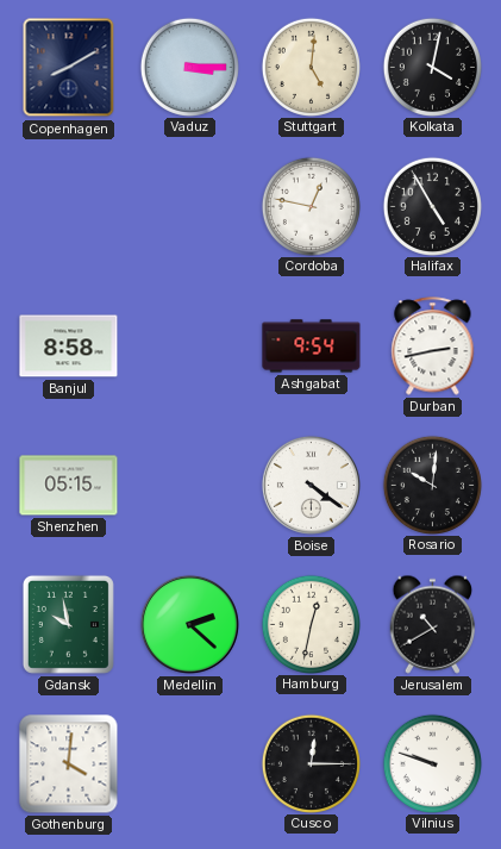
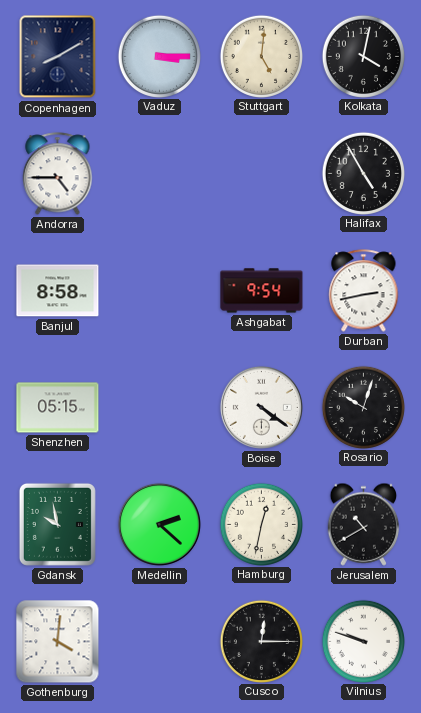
Andorra: none -> 4:45 (58, 174)
Cordoba: 12:47 -> none (311, 206)
Rosario: 10:01 -> 10:03 (363, 407)
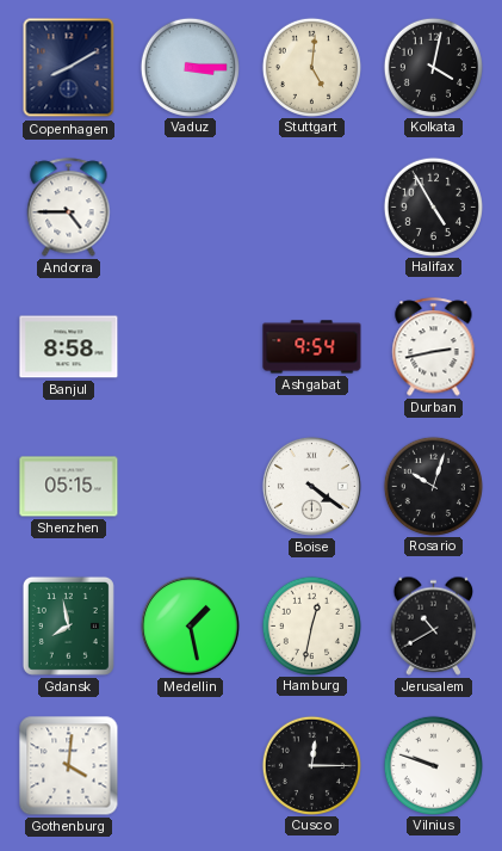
Gdansk: 9:58 -> 7:58 (68, 625)
Medellin: 2:22 -> 1:28 (190, 625)
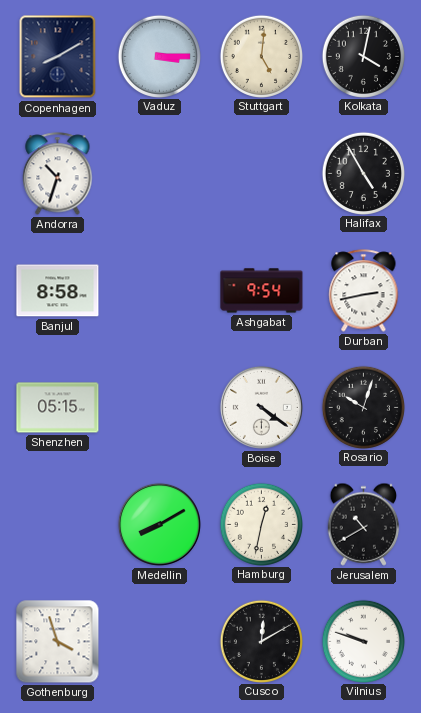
Andorra: 4:45 -> 10:33 (58, 174)
Gdansk: 7:58 -> none (68, 625)
Medellin: 1:28 -> 8:10 (159, 524)
Gothenburg: 4:01 -> 3:57 (58, 642)
Cusco: 12:15 -> 12:10 (261, 641)
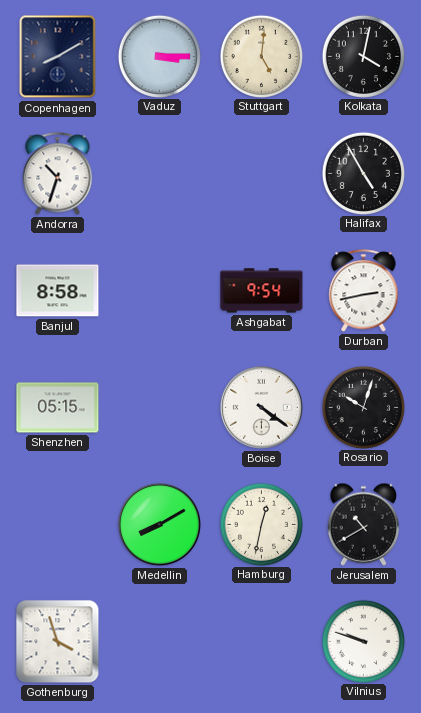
Cusco: 12:10 -> none (261, 641)
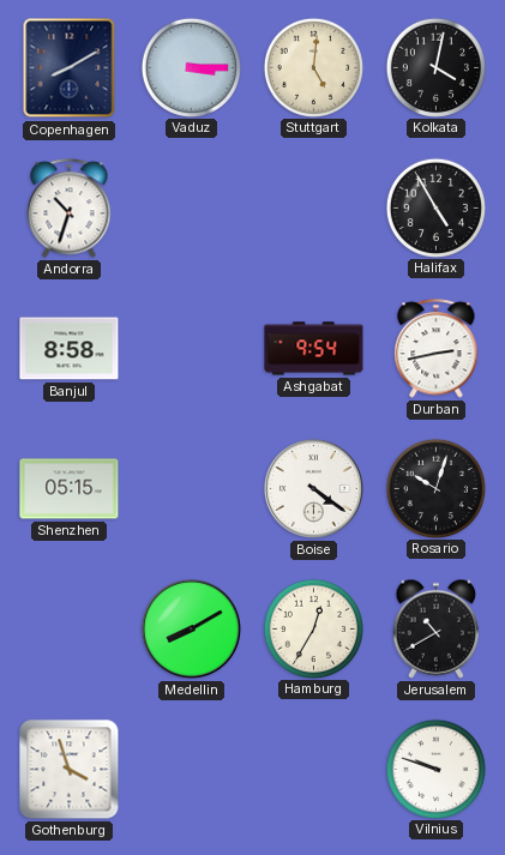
Hamburg: 12:32 -> 12:35 (313, 628)
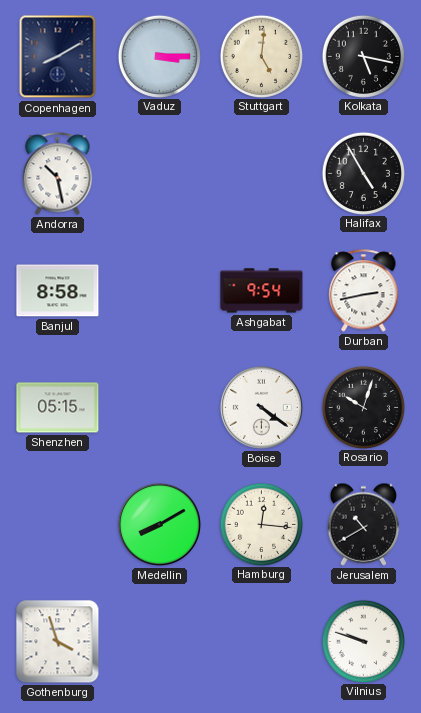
Kolkata: 4:02 -> 5:17 (363, 56)
Andorra: 10:33 -> 10:28 (58, 174)
Hamburg: 12:35 -> 12:16 (261, 524)
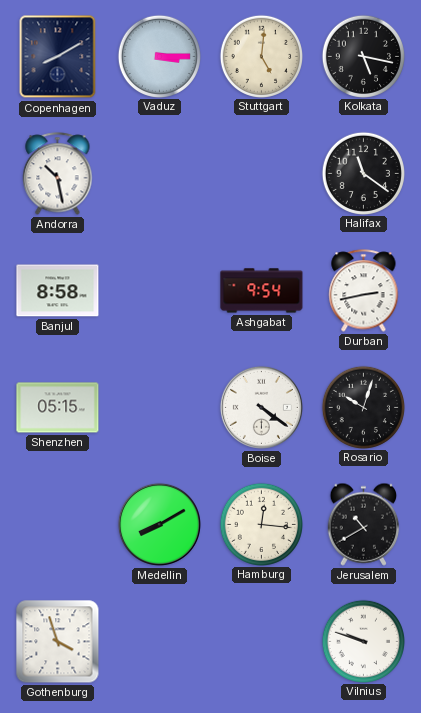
Halifax: 4:55 -> 11:21 (363, 173)
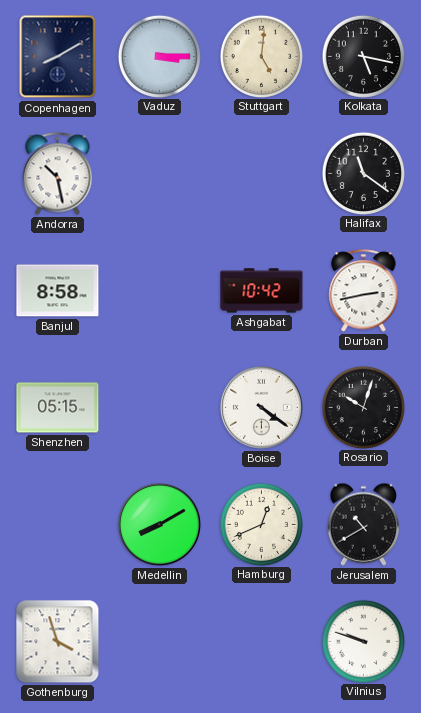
Ashgabat: 9:54 -> 10:42 (262, 291)
Hamburg: 12:16 -> 12:41 (261, 524)
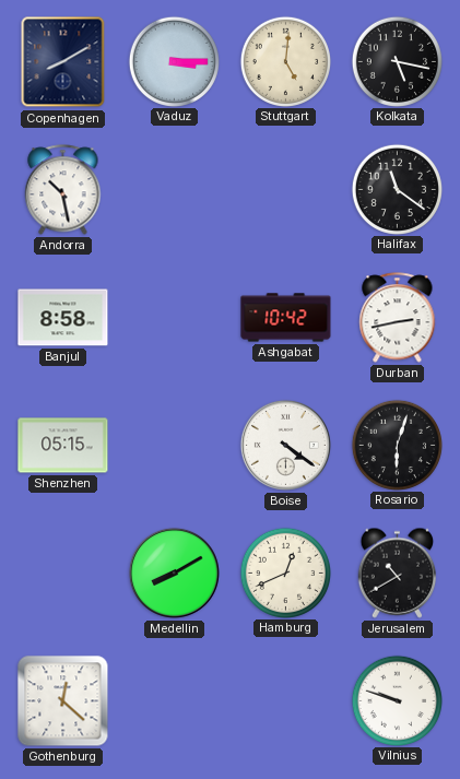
Rosario: 10:03 -> 6:03 (397, 445)
Gothenburg: 3:57 -> 12:22 (63, 701)
